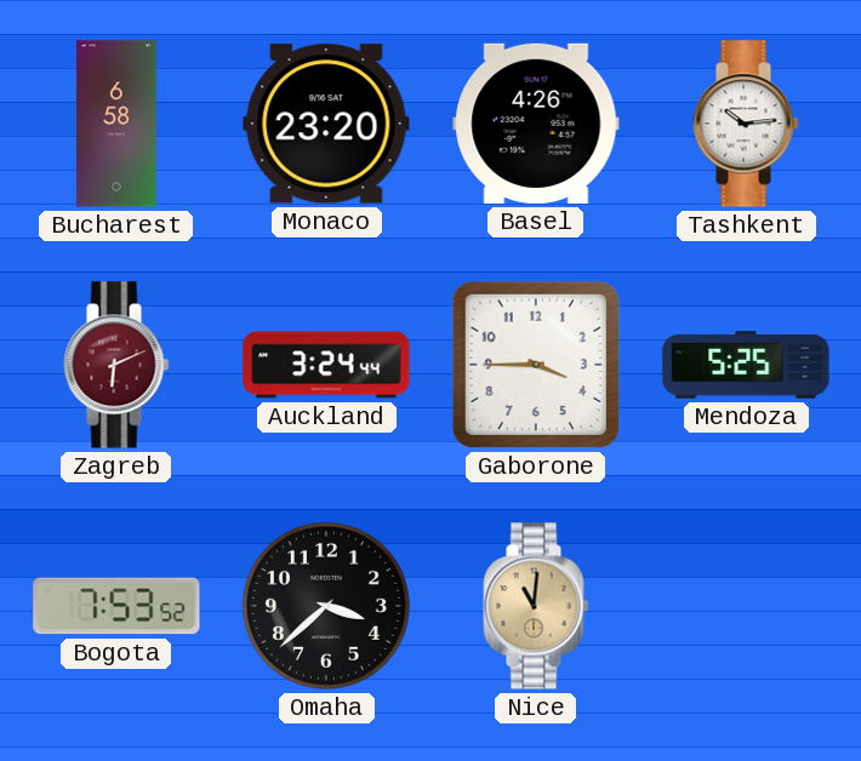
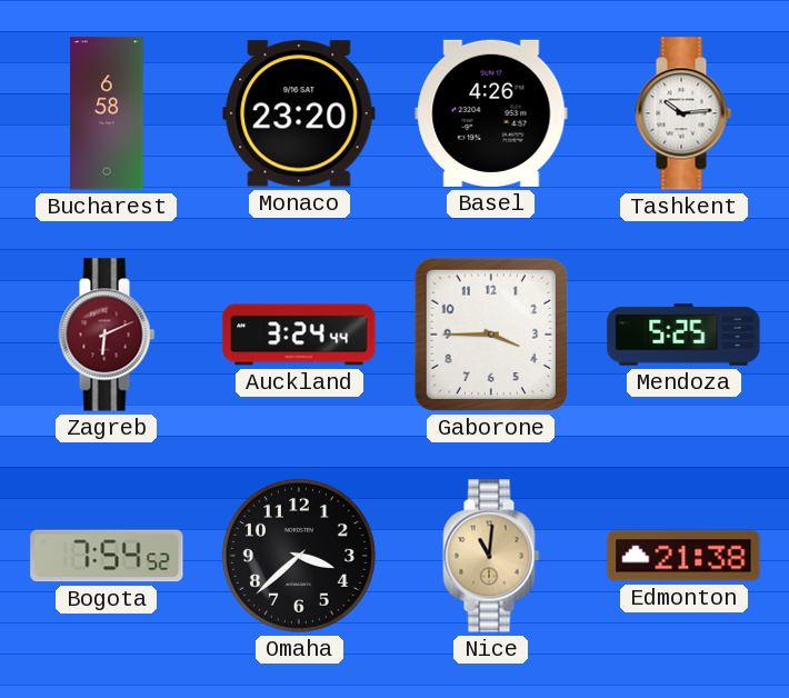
Bogota: 7:53 -> 7:54 (107, 556)
Edmonton: none -> 21:38 (683, 556)
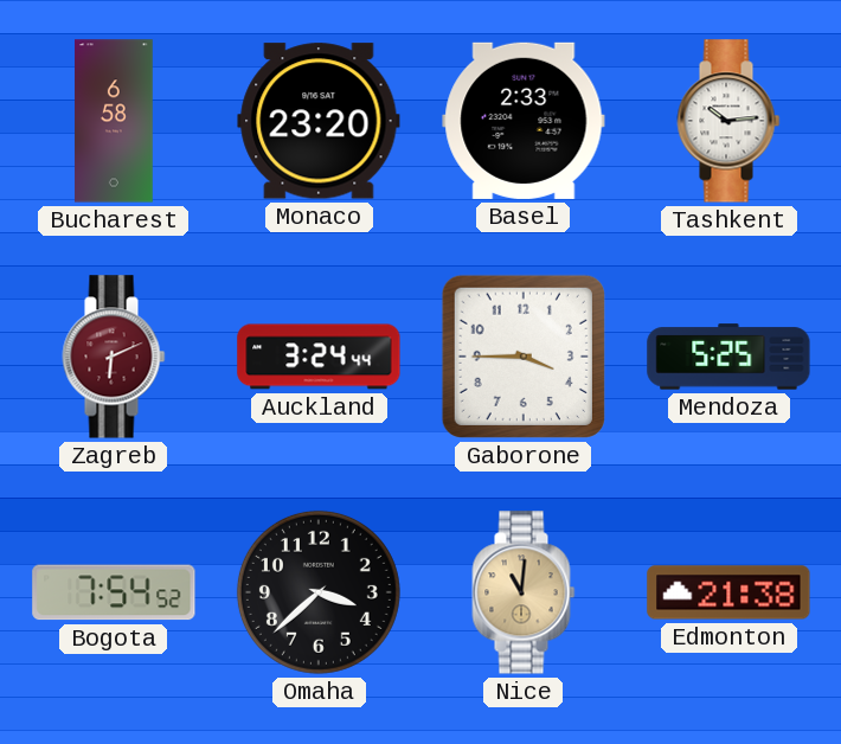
Basel: 4:26 -> 2:33 (524, 121)
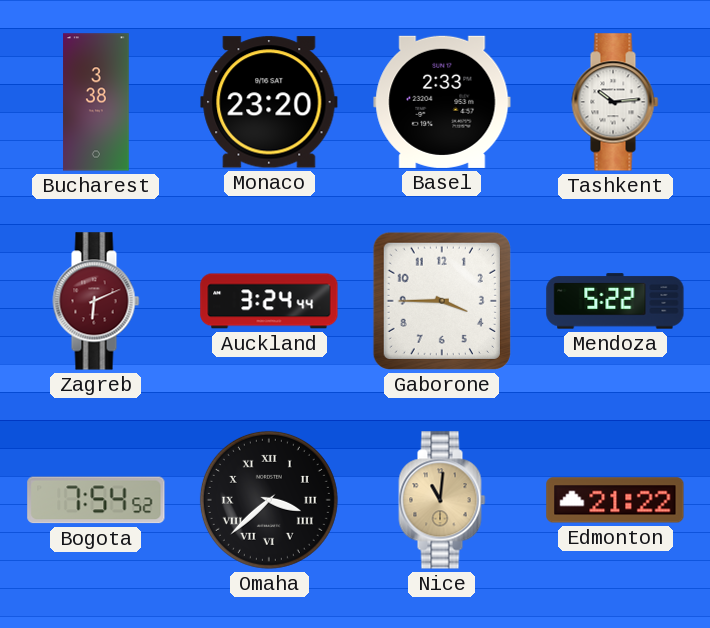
Bucharest: 6:58 -> 3:38 (96, 102)
Mendoza: 5:25 -> 5:22 (615, 301)
Omaha numerals: Arabic -> Roman (269, 500)
Edmonton: 21:38 -> 21:22 (615, 500)
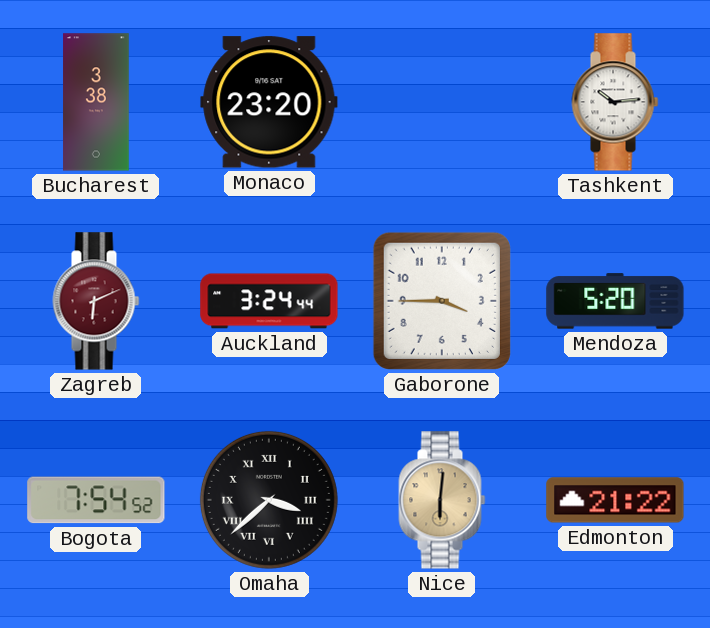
Basel: 2:33 -> none (442, 102)
Mendoza: 5:22 -> 5:20 (615, 301)
Nice: 11:01 -> 6:01 (442, 500)
